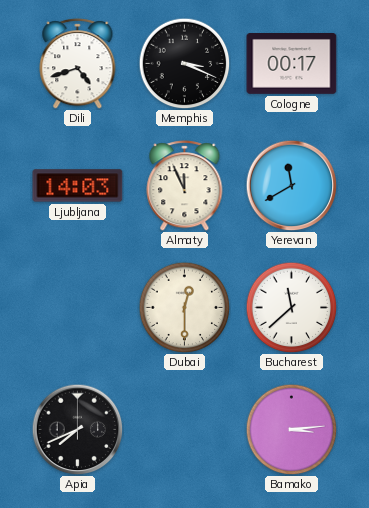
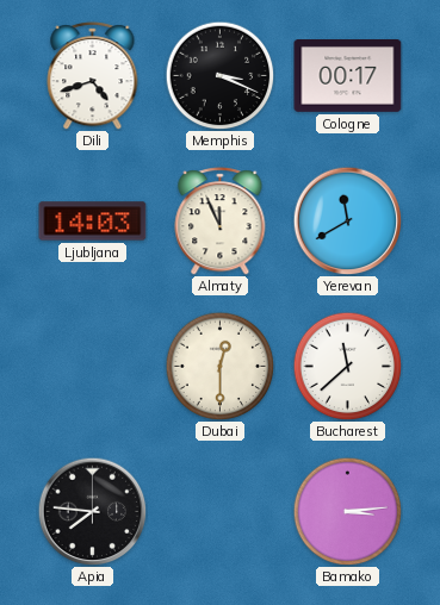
Apia: 7:41 -> 7:46 (92, 511)
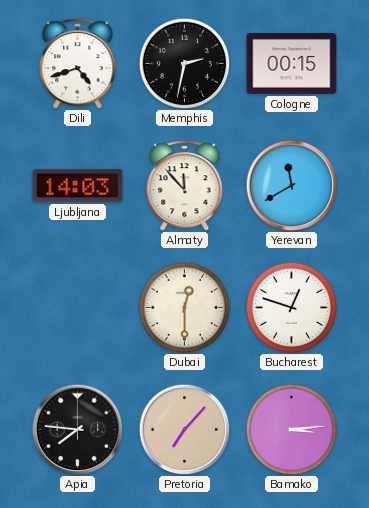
Memphis: 3:19 -> 2:32 (184, 63)
Cologne: 00:17 -> 00:15 (292, 64)
Almaty: 11:56 -> 11:53 (185, 186)
Bucharest: 11:38 -> 12:48 (291, 307)
Pretoria: none -> 7:07 (184, 429)
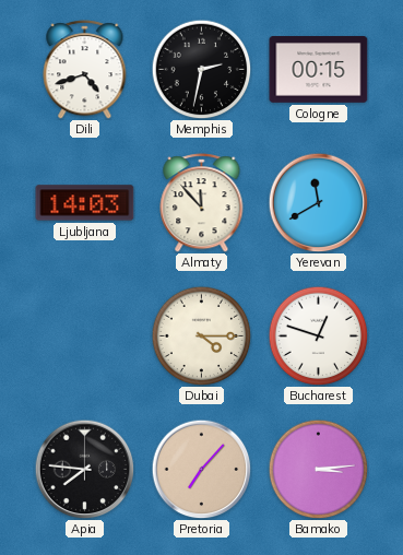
Dubai: 12:30 -> 4:15 (201, 335)
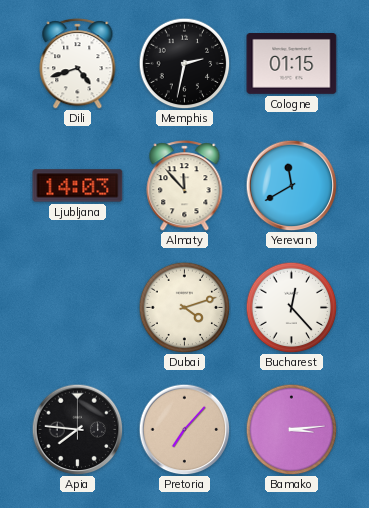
Cologne: 00:15 -> 01:15 (292, 64)
Dubai: 4:15 -> 4:12 (184, 307)
Bucharest: 12:48 -> 12:23 (291, 307)
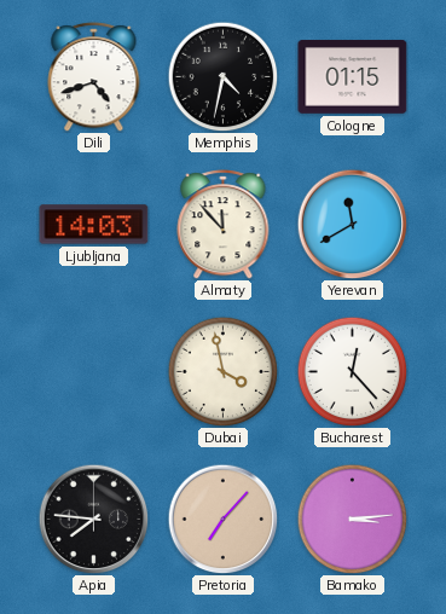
Memphis: 2:32 -> 4:32 (222, 76)
Dubai: 4:12 -> 3:58 (222, 371)
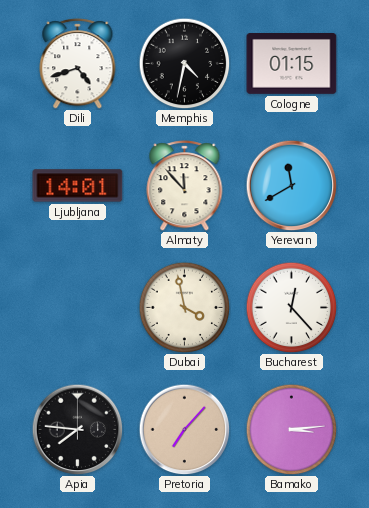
Ljubljana: 14:03 -> 14:01 (78, 186)
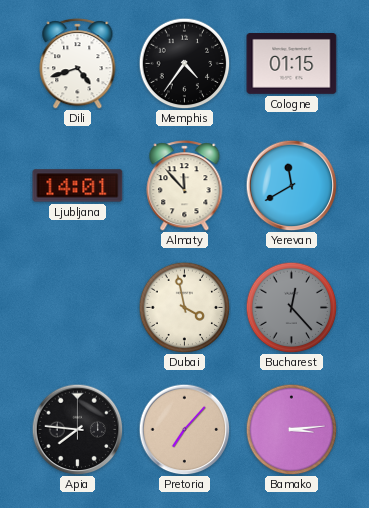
Memphis: 4:32 -> 4:36 (184, 63)
Bucharest dial: white -> grey (291, 307)
